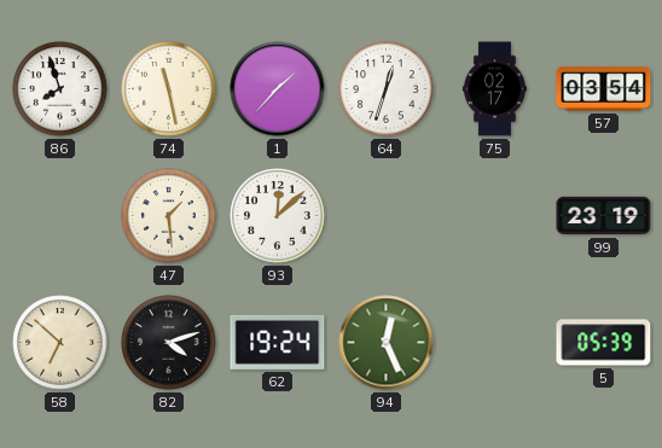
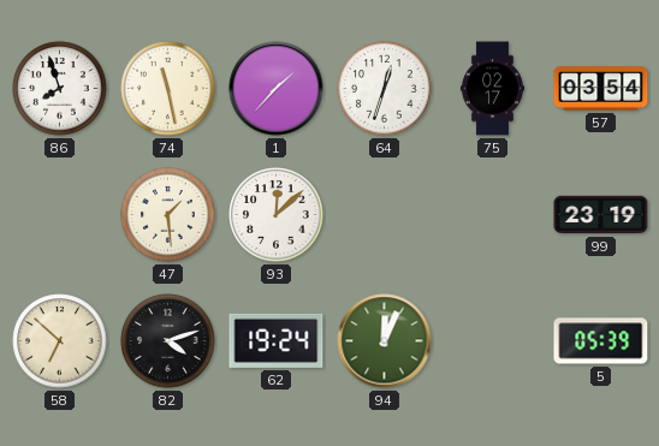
94: 12:26 -> 12:04 (385, 341)
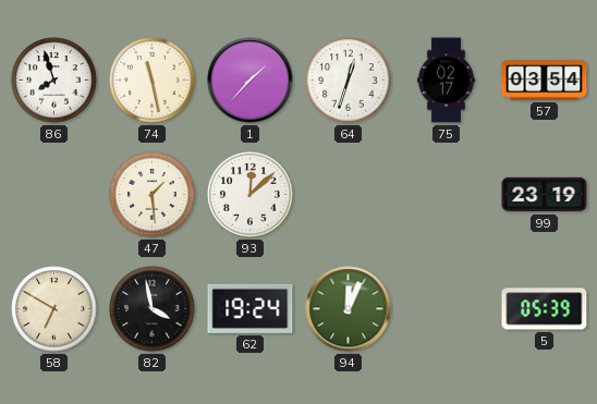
58: 6:52 -> 6:50 (54, 309)
82: 4:12 -> 3:58 (153, 309)
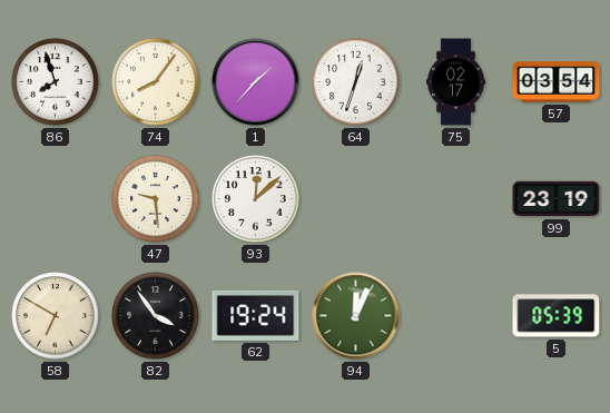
74: 11:28 -> 8:06 (156, 82)
47: 1:29 -> 9:29 (156, 199)
82: 3:58 -> 3:54 (156, 316)
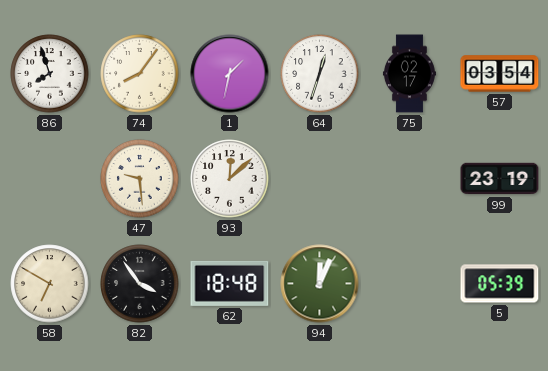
1: 1:37 -> 1:32 (230, 74)
62: 19:24 -> 18:48 (230, 283)
